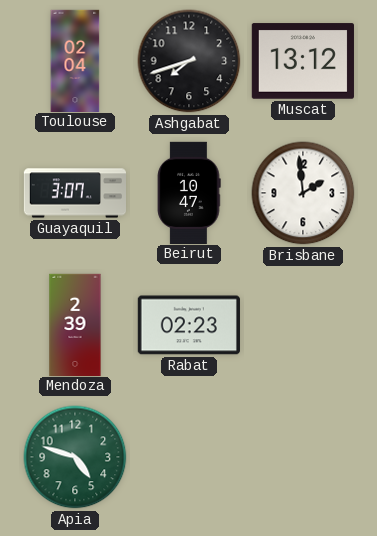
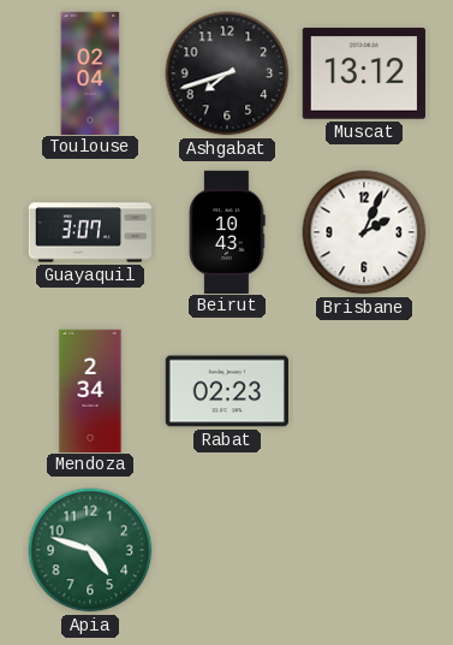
Beirut: 10:47 -> 10:43 (227, 231)
Brisbane: 1:59 -> 2:04 (364, 232)
Mendoza: 2:39 -> 2:34 (90, 390)
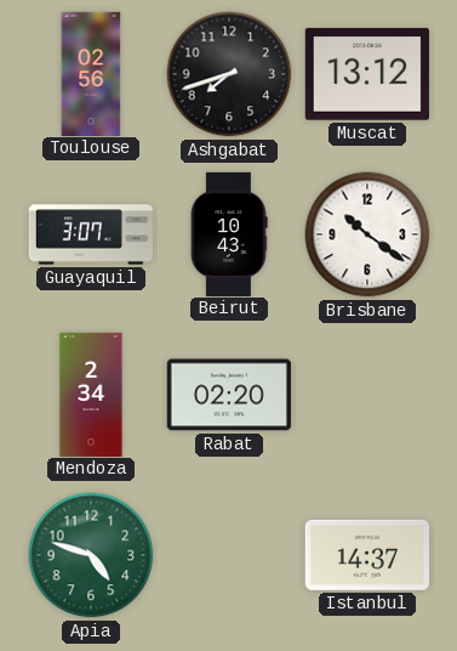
Toulouse: 02:04 -> 02:56 (91, 73)
Brisbane: 2:04 -> 10:21 (367, 234)
Rabat: 02:23 -> 02:20 (229, 395)
Istanbul: none -> 14:37 (367, 555)
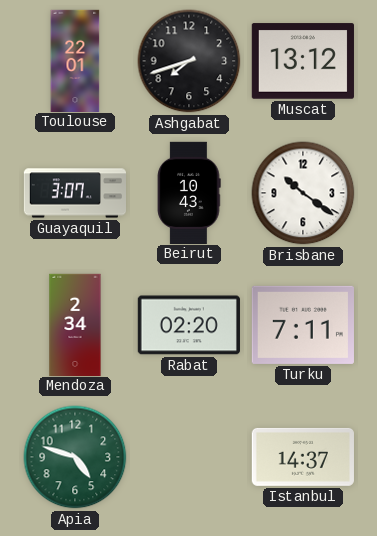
Toulouse: 02:56 -> 22:01 (75, 60)
Turku: none -> 7:11 (303, 325)
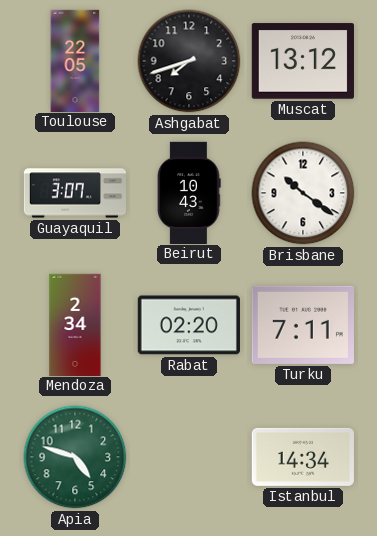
Toulouse: 22:01 -> 22:05 (75, 60)
Istanbul: 14:37 -> 14:34 (303, 457)
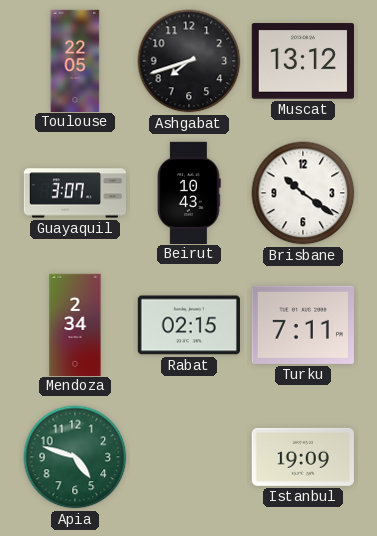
Rabat: 02:20 -> 02:15 (189, 325)
Istanbul: 14:34 -> 19:09 (303, 457)
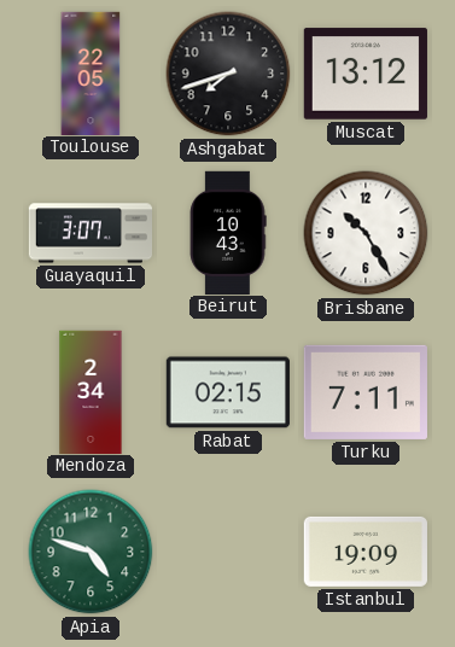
Brisbane: 10:21 -> 10:25 (366, 233)
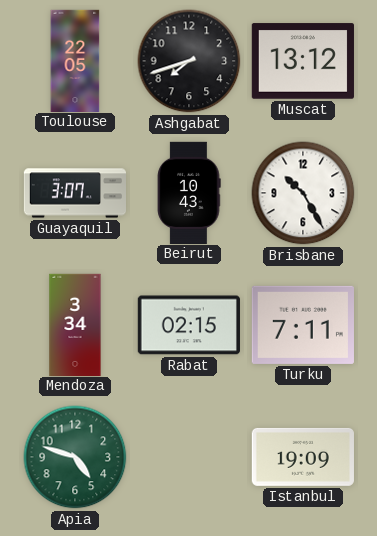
Mendoza: 2:34 -> 3:34 (75, 324)
